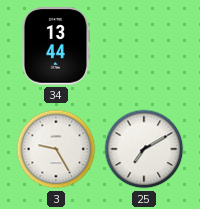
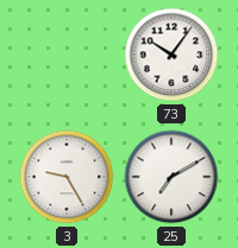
34: 13:44 -> none (55, 46)
73: none -> 10:06 (171, 55)
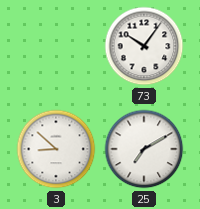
3: 9:25 -> 8:52 (56, 149)
